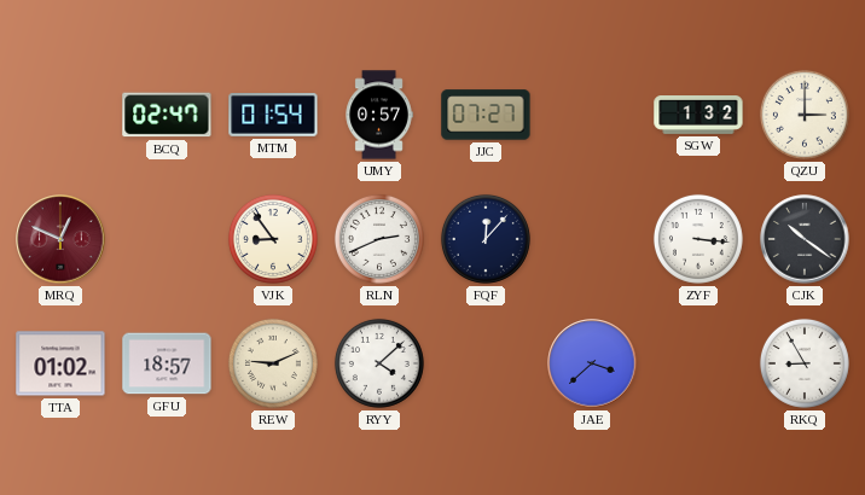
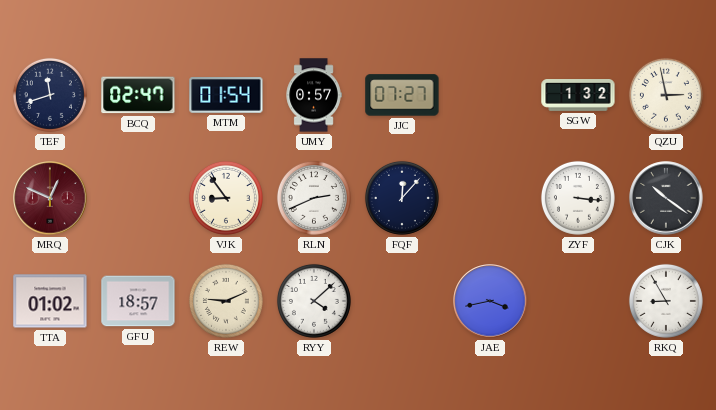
TEF: none -> 11:42 (50, 95)
QZU: 3:00 -> 2:58 (666, 95)
JAE: 3:38 -> 3:43 (490, 301)
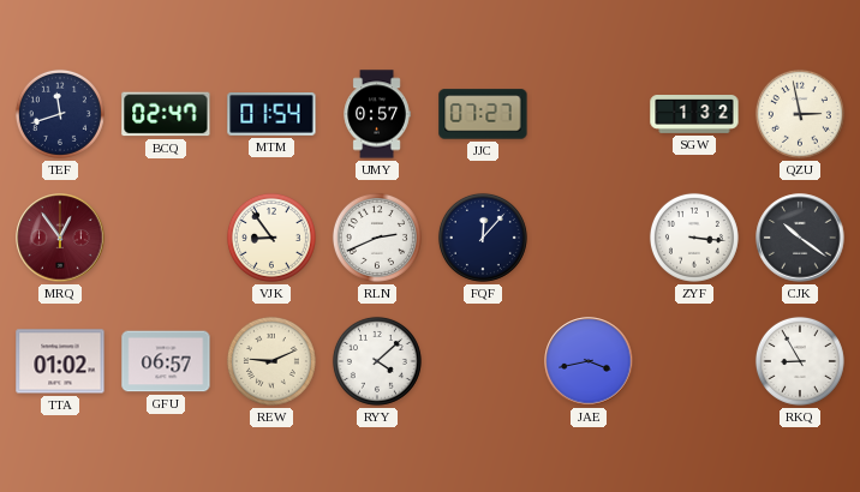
MRQ: 12:49 -> 12:54 (60, 238)
GFU: 18:57 -> 06:57 (166, 361)
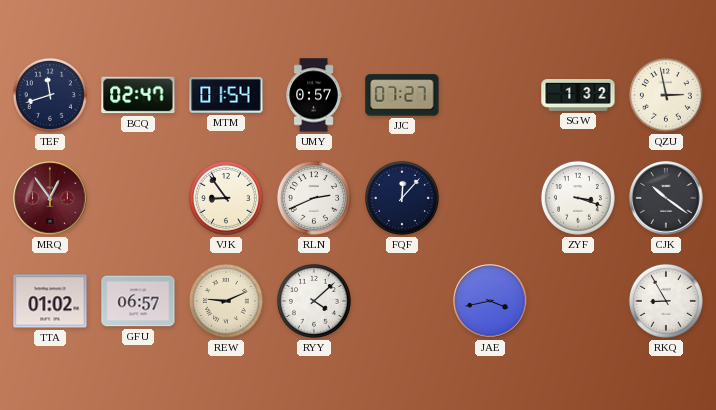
ZYF: 3:16 -> 3:18 (578, 198)
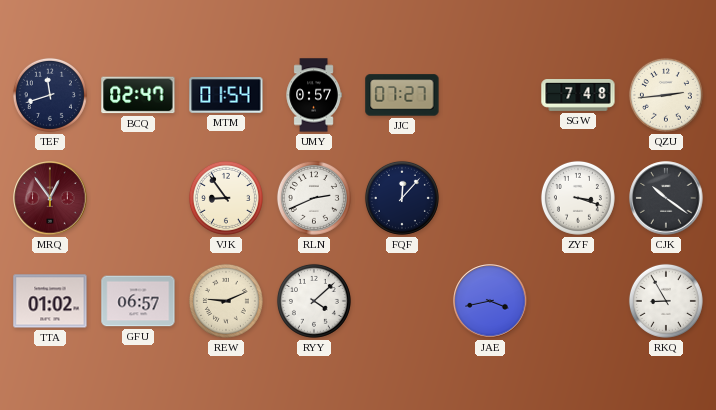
SGW: 1:32 -> 7:48 (578, 96)
QZU: 2:58 -> 2:44 (666, 95)
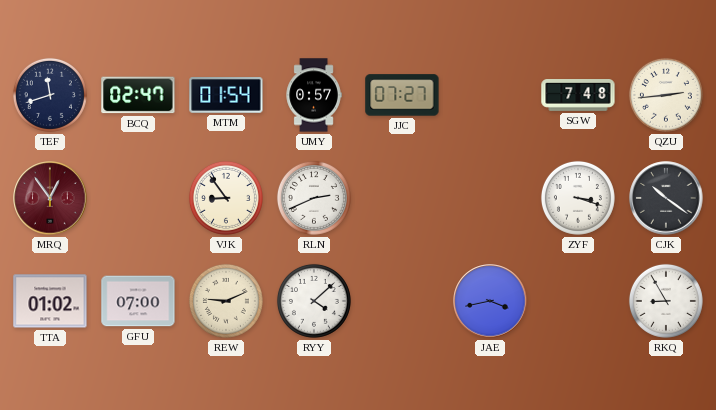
FQF: 12:07 -> none (402, 198)
GFU: 06:57 -> 07:00 (138, 301)
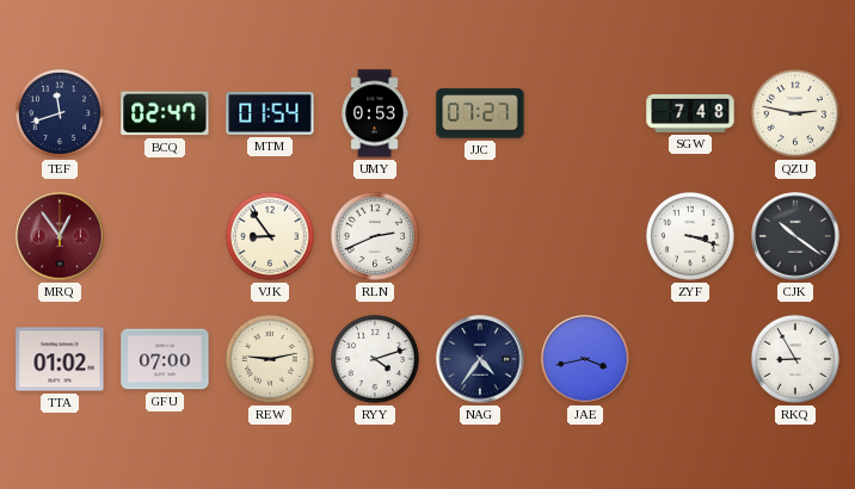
UMY: 0:57 -> 0:53 (375, 113)
QZU: 2:44 -> 2:47 (795, 113)
REW: 9:11 -> 9:13 (270, 359)
RYY: 4:08 -> 4:12 (375, 359)
NAG: none -> 4:36 (480, 359)
